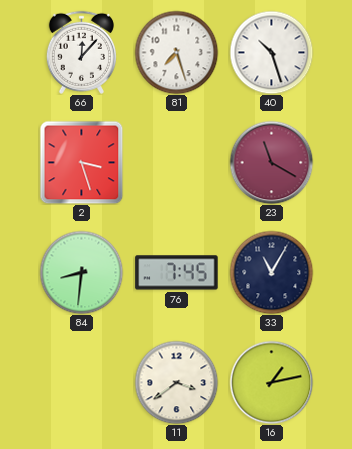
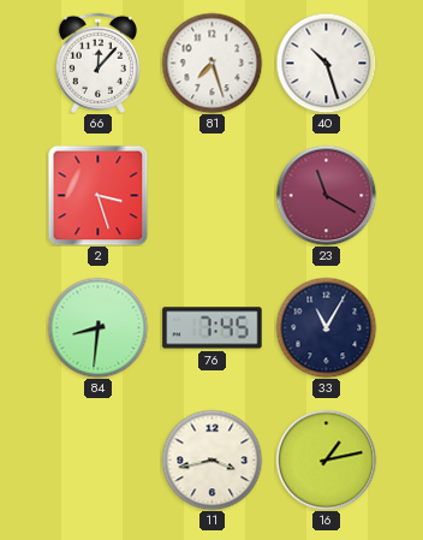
11: 3:39 -> 3:43 (211, 459)
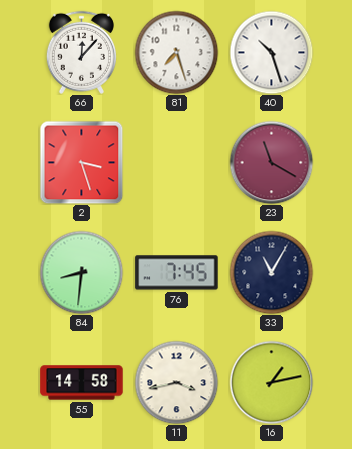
55: none -> 14:58 (82, 383)
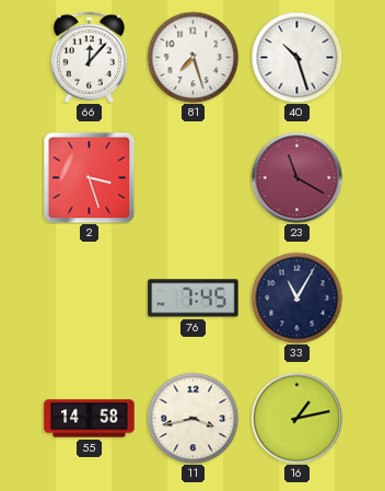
84: 8:31 -> none (81, 272)
